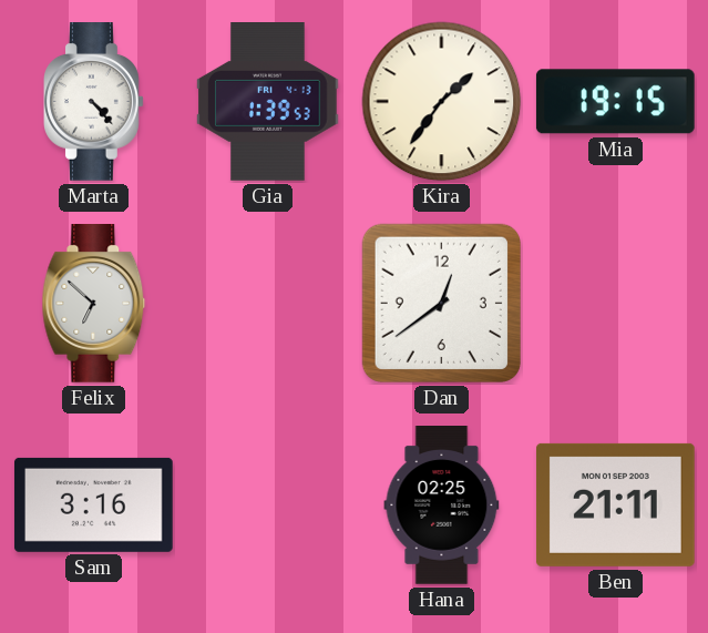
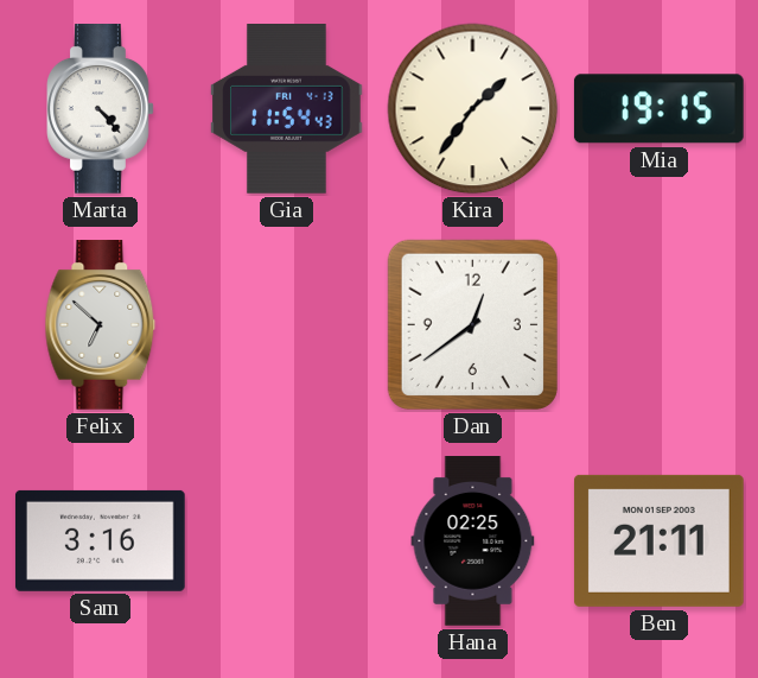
Gia: 1:39 -> 11:54 (287, 109)
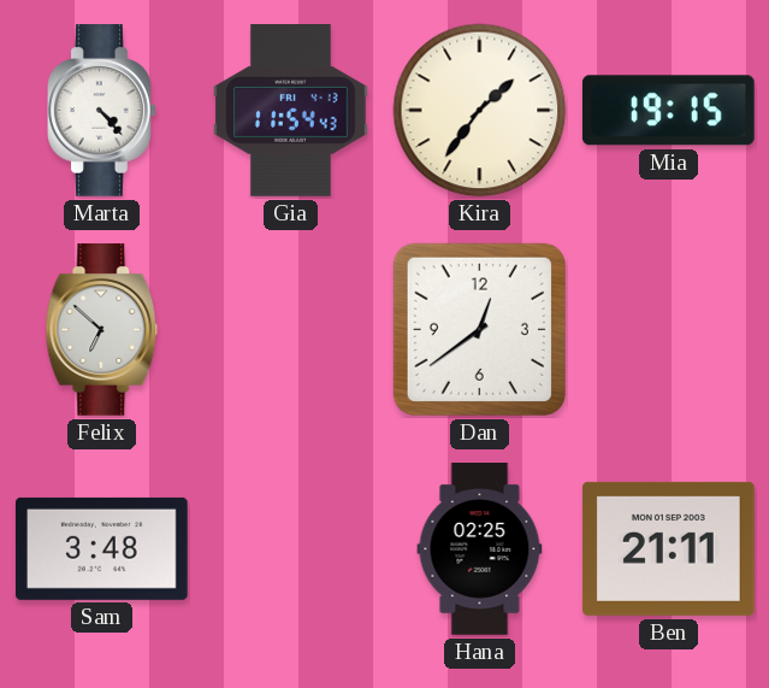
Sam: 3:16 -> 3:48 (101, 548)
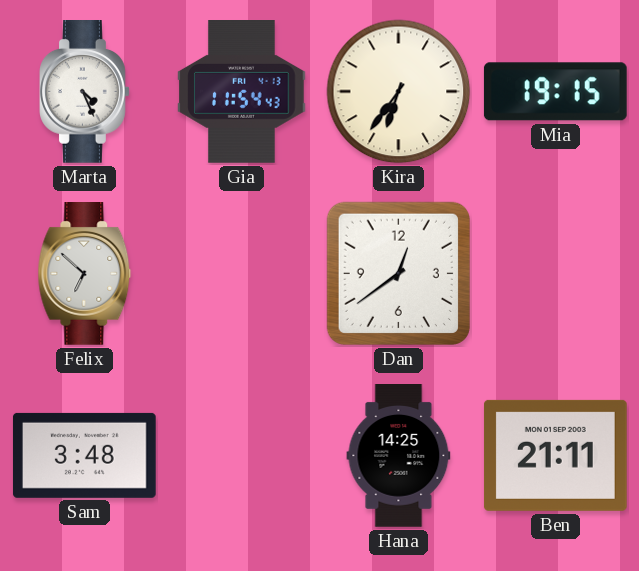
Marta: 4:23 -> 4:26 (85, 92)
Kira: 1:36 -> 6:36 (399, 92)
Hana: 02:25 -> 14:25 (399, 456)
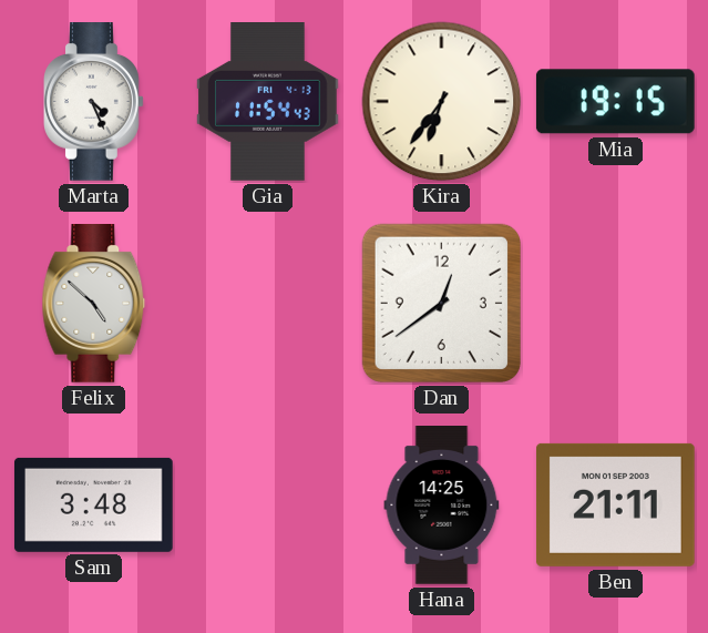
Felix: 6:52 -> 4:52 (94, 304)
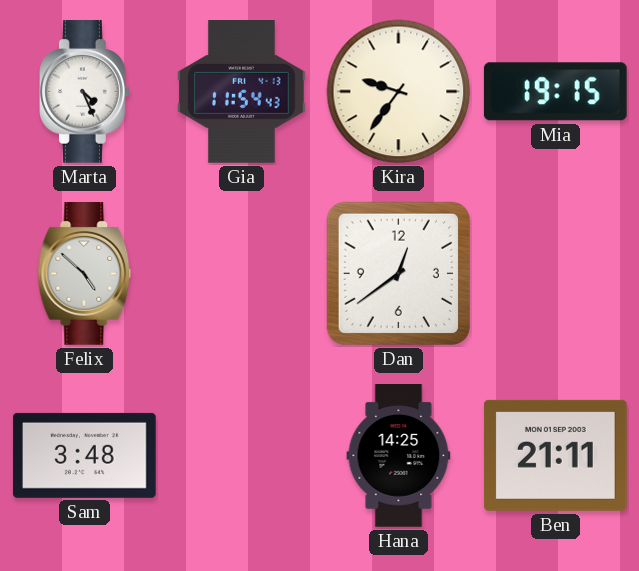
Kira: 6:36 -> 9:36 (399, 92)
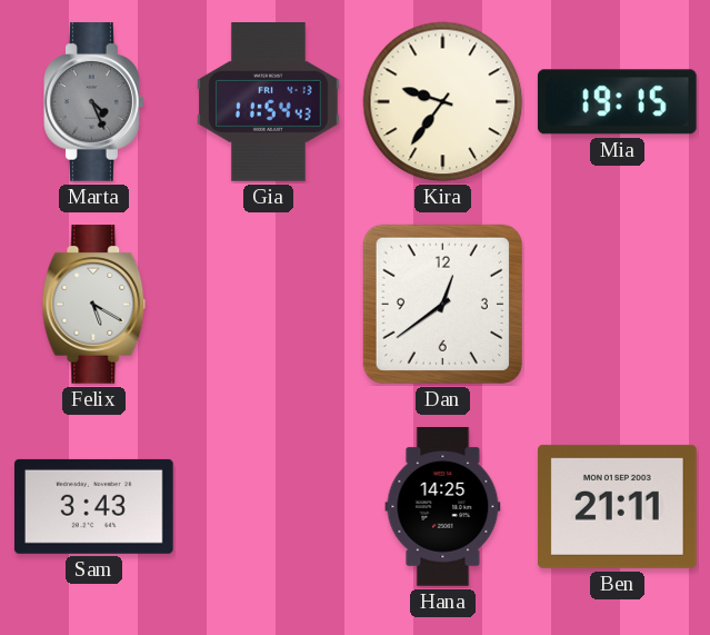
Marta dial: white -> grey (94, 102)
Felix: 4:52 -> 5:20 (94, 305)
Sam: 3:48 -> 3:43 (93, 506)
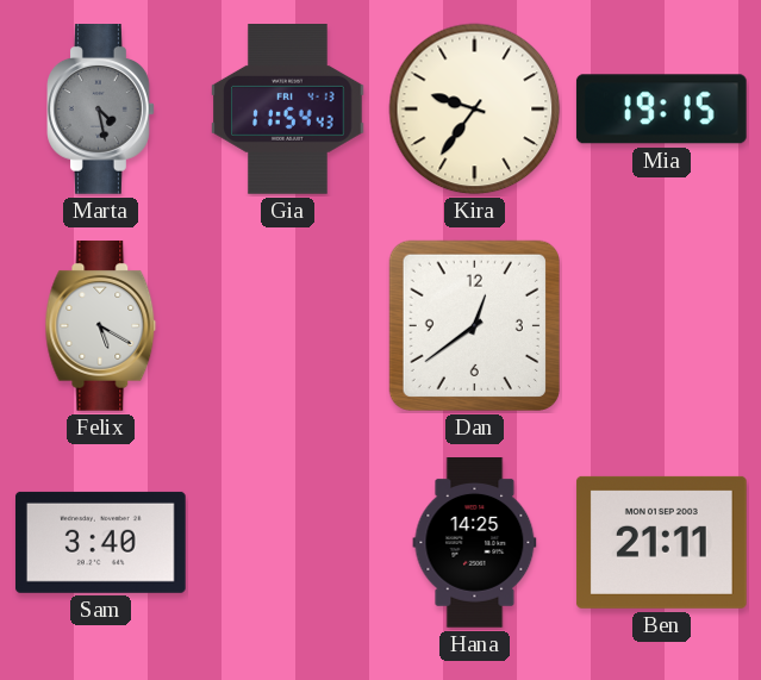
Marta: 4:26 -> 4:28 (101, 110)
Sam: 3:43 -> 3:40 (100, 542)
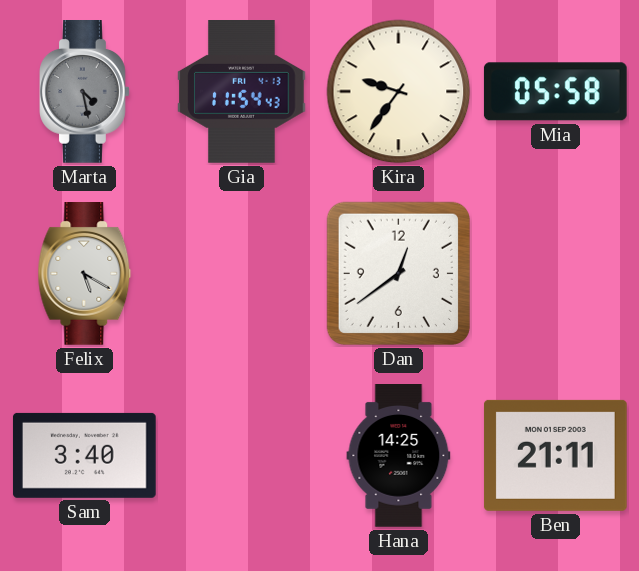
Mia: 19:15 -> 05:58 (555, 92)
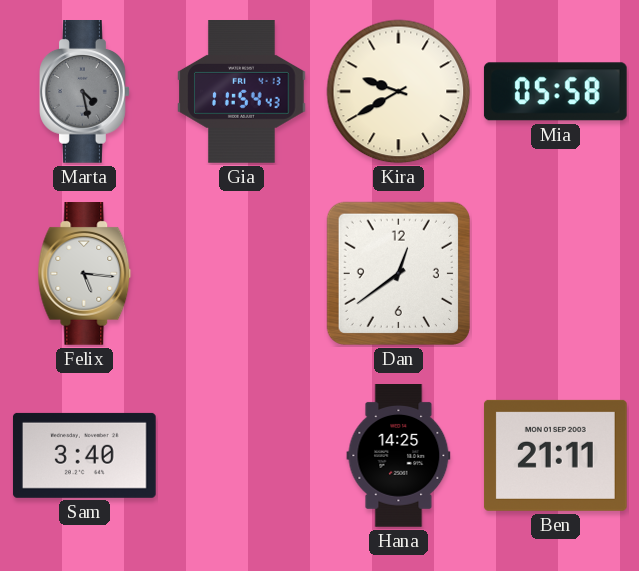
Kira: 9:36 -> 9:40 (399, 92)
Felix: 5:20 -> 5:16 (85, 274)
